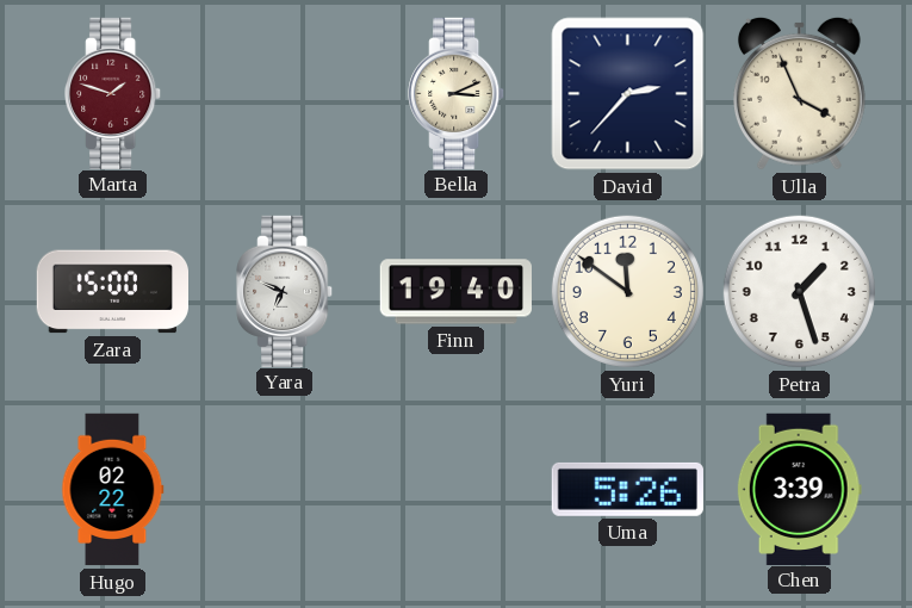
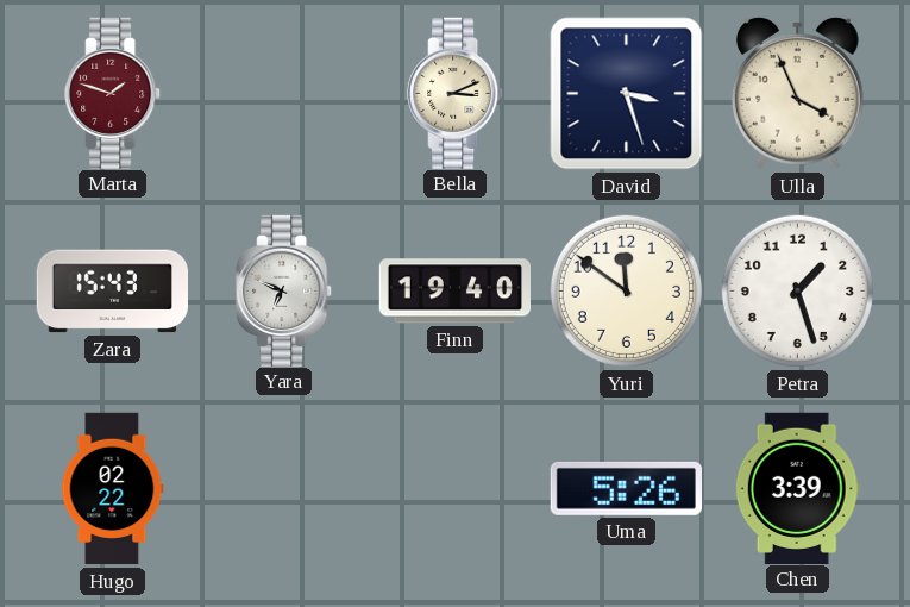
David: 2:37 -> 3:27 (627, 94)
Zara: 15:00 -> 15:43 (112, 292)
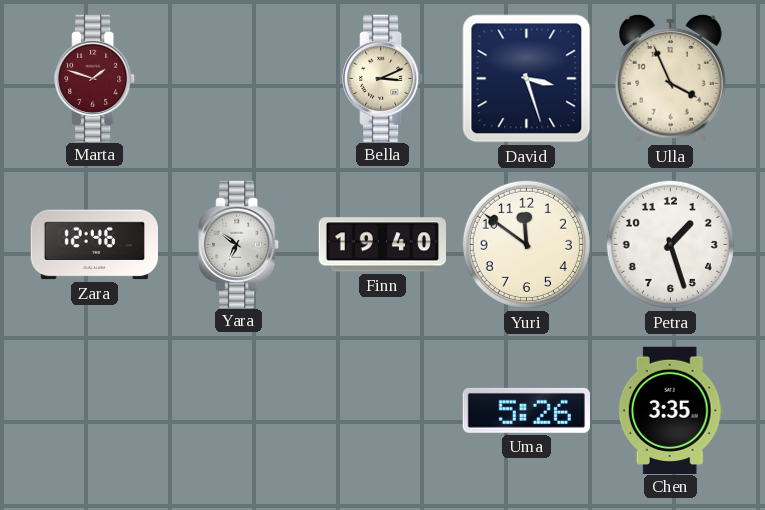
Zara: 15:43 -> 12:46 (94, 245)
Yara: 6:49 -> 6:51 (239, 244)
Hugo: 02:22 -> none (113, 489)
Chen: 3:39 -> 3:35 (670, 410)
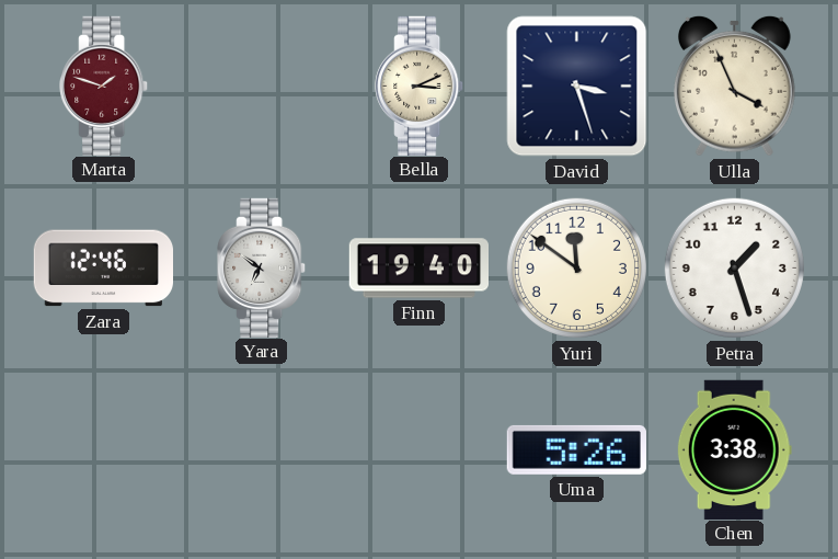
Chen: 3:35 -> 3:38 (734, 449)
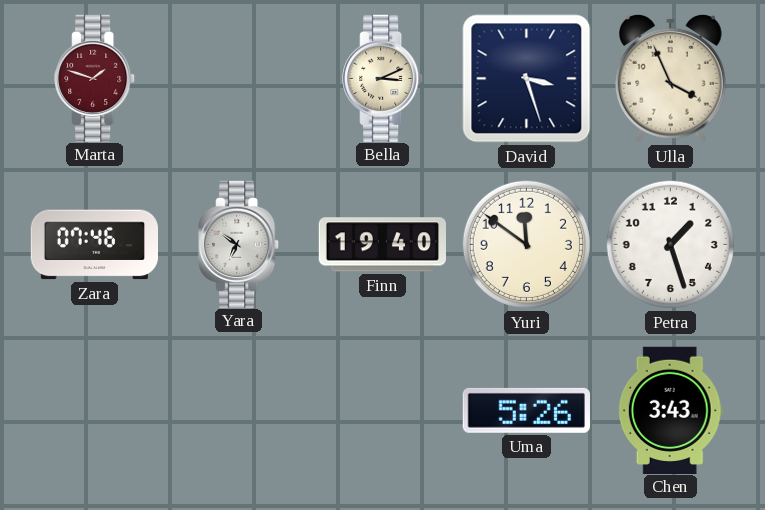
Zara: 12:46 -> 07:46 (94, 245)
Chen: 3:38 -> 3:43 (670, 410)
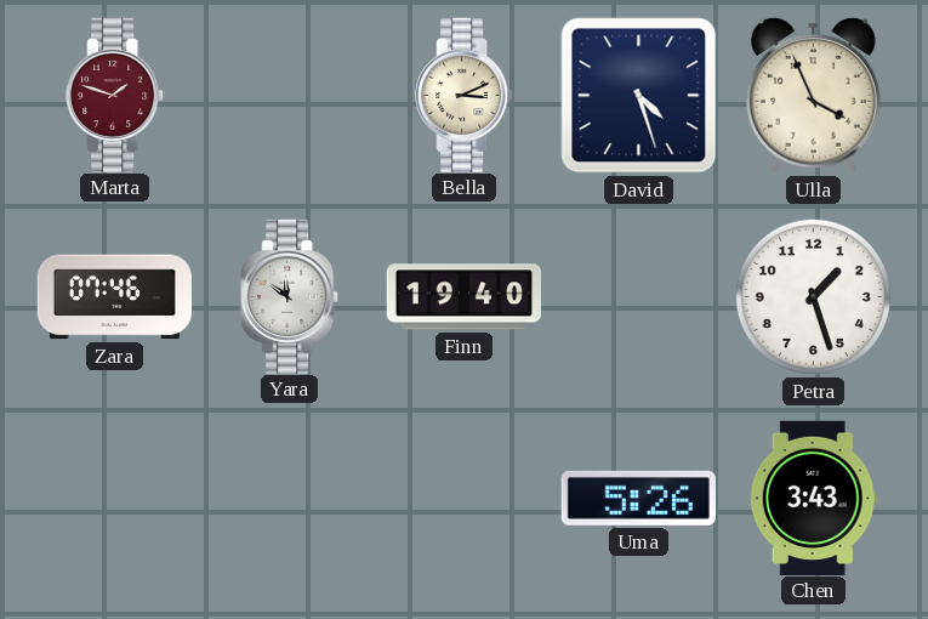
David: 3:27 -> 4:27 (639, 96)
Yara: 6:51 -> 11:51 (290, 296)
Yuri: 11:51 -> none (526, 244)
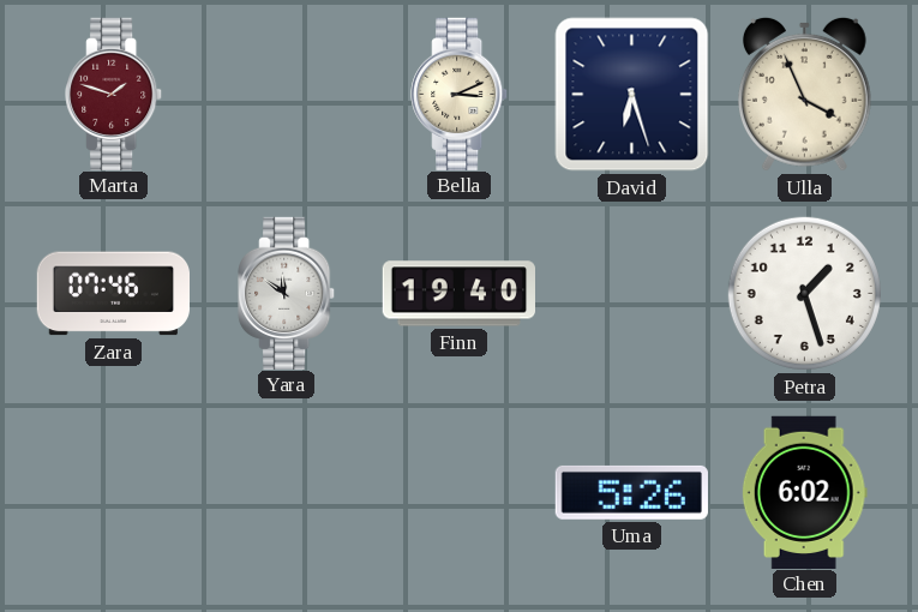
David: 4:27 -> 6:27 (632, 95)
Chen: 3:43 -> 6:02 (804, 492)
